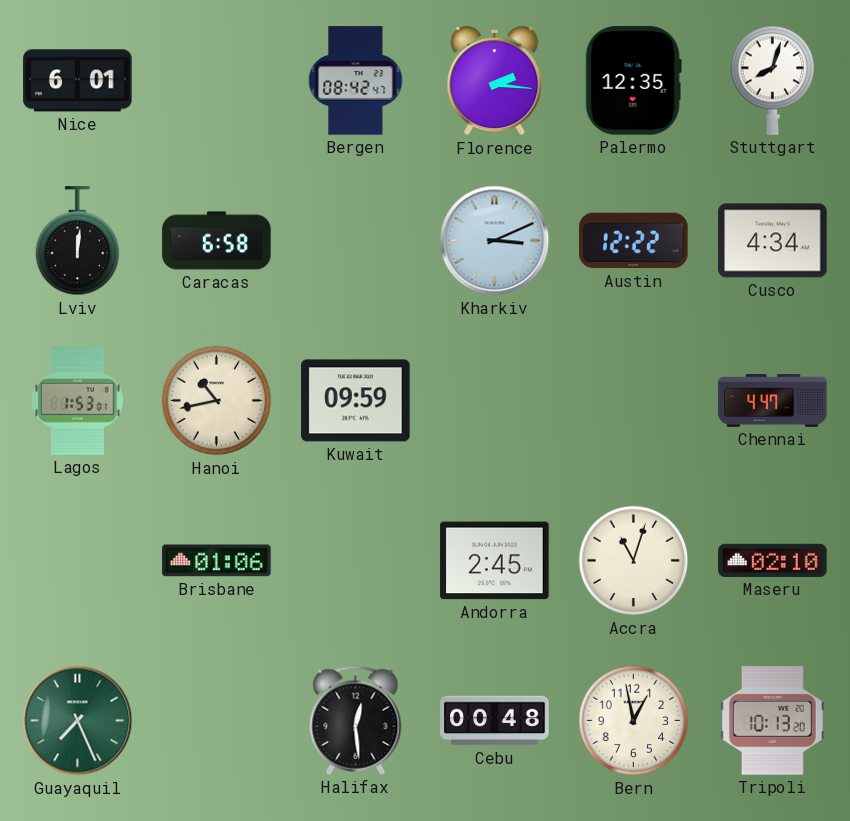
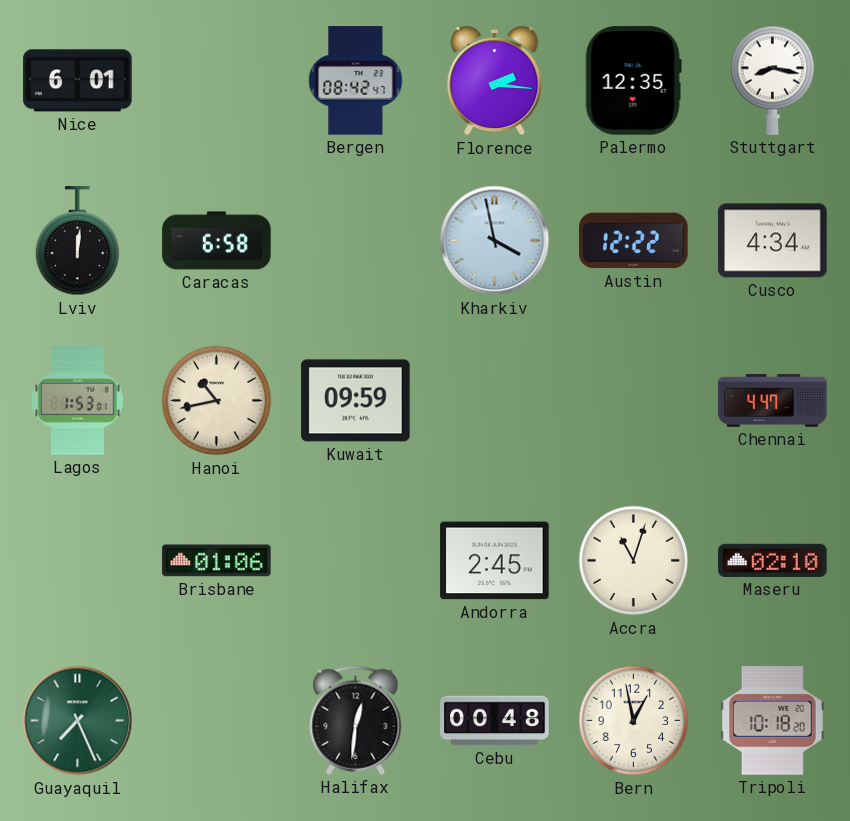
Stuttgart: 8:03 -> 8:17 (773, 80)
Kharkiv: 3:11 -> 3:58 (495, 241)
Halifax: 12:29 -> 12:31 (356, 720)
Tripoli: 10:13 -> 10:18 (773, 721)
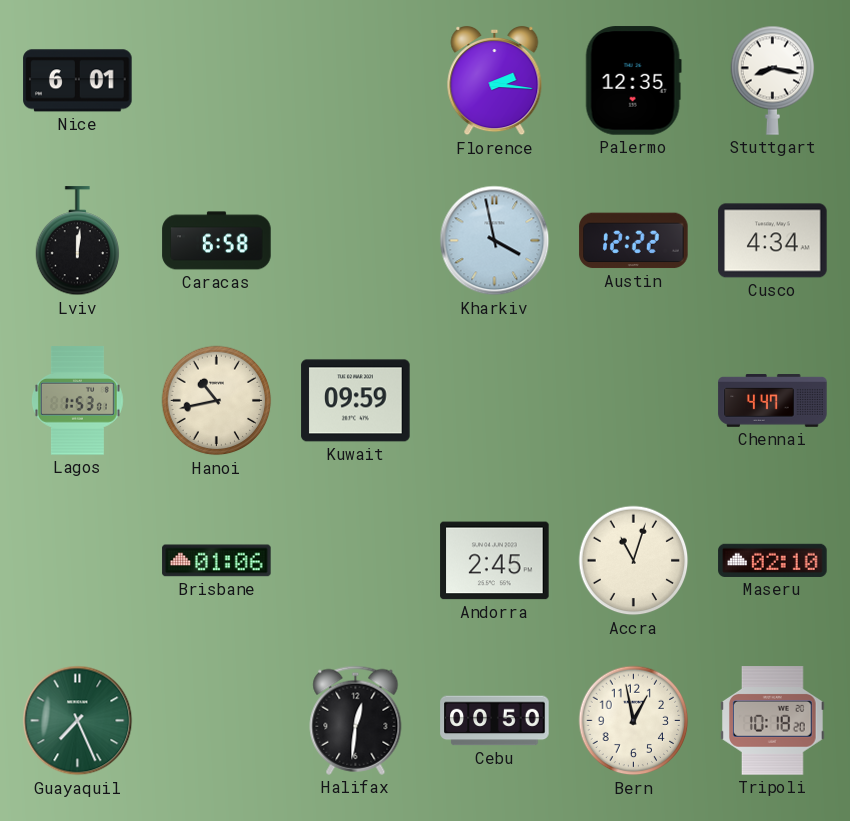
Bergen: 08:42 -> none (356, 81)
Cebu: 00:48 -> 00:50 (495, 721)
